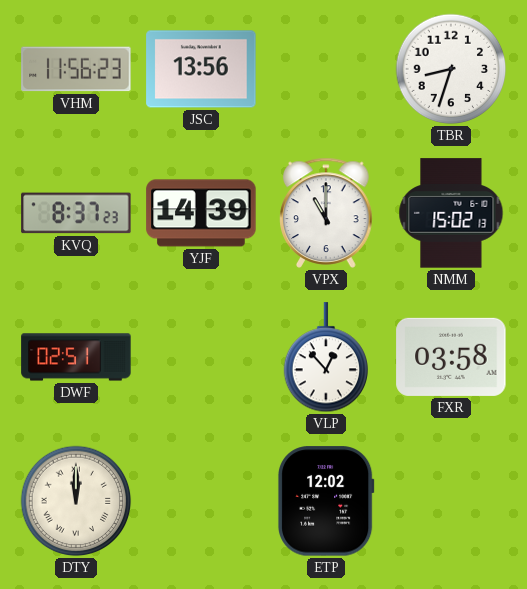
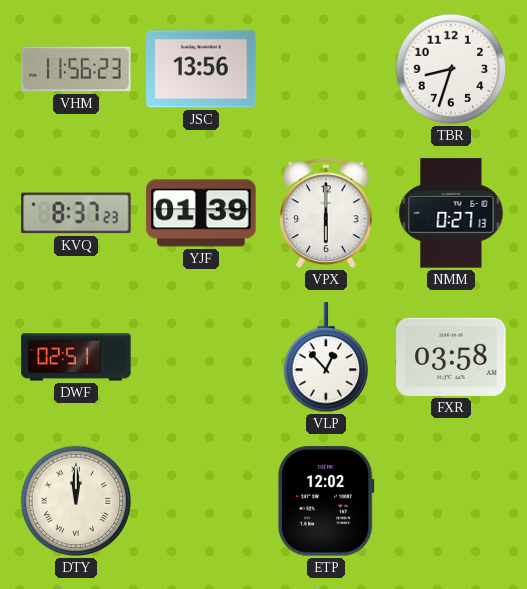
YJF: 14:39 -> 01:39 (201, 213)
VPX: 11:00 -> 6:00 (326, 213)
NMM: 15:02 -> 0:27 (451, 213)
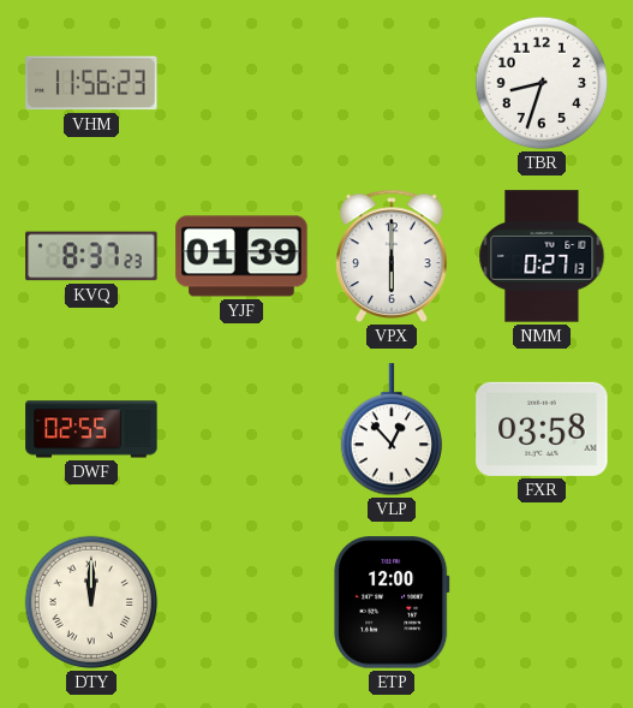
JSC: 13:56 -> none (201, 69)
DWF: 02:51 -> 02:55 (91, 429)
ETP: 12:02 -> 12:00 (392, 602)
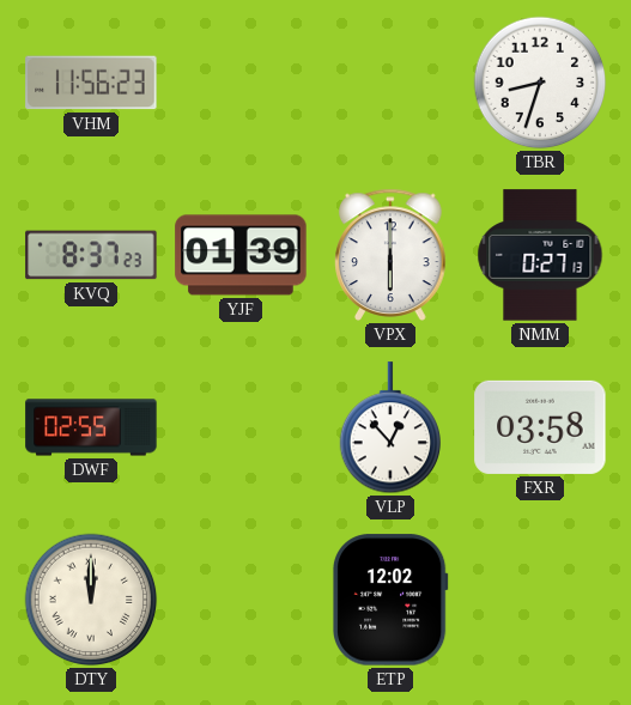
ETP: 12:00 -> 12:02 (390, 600)
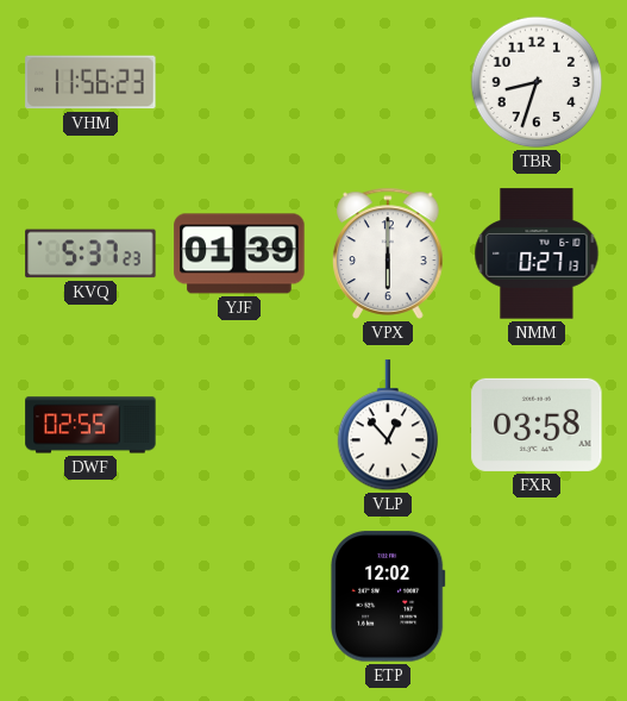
KVQ: 8:37 -> 5:37 (90, 254)
DTY: 12:00 -> none (91, 600)
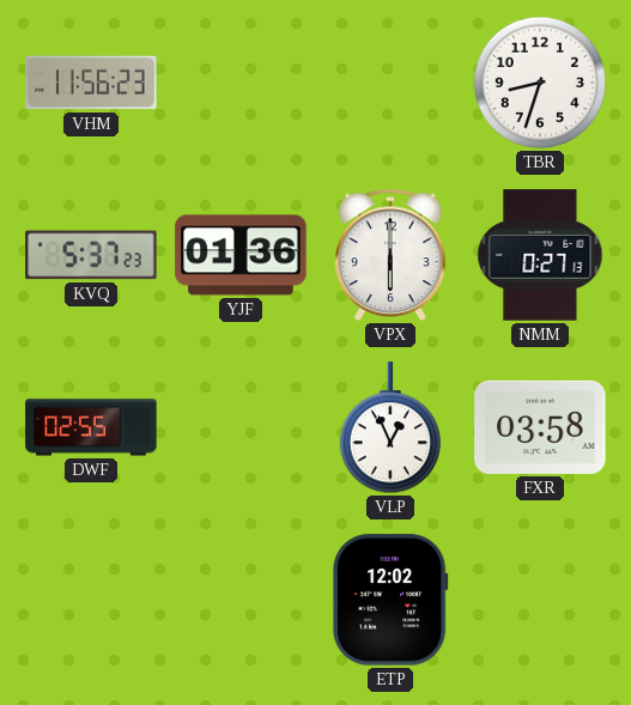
YJF: 01:39 -> 01:36 (241, 255)
VLP: 12:53 -> 12:56 (390, 429)
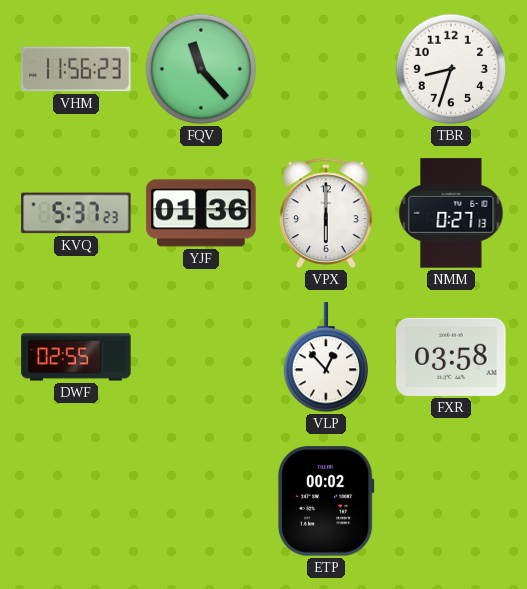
FQV: none -> 11:23 (201, 69)
VLP: 12:56 -> 12:53 (326, 358)
ETP: 12:02 -> 00:02 (326, 501)
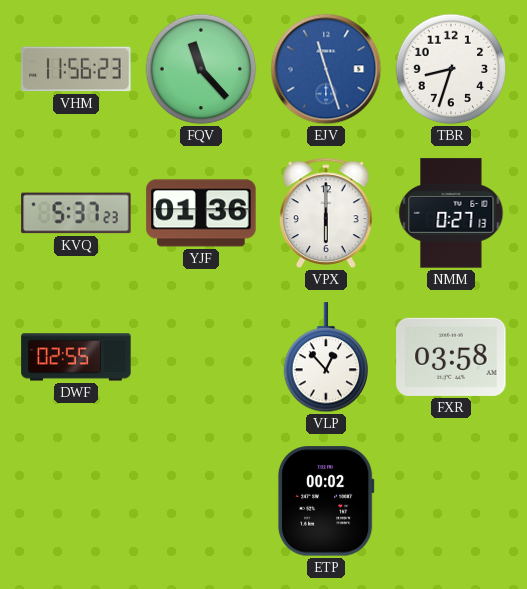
EJV: none -> 11:27 (326, 69)
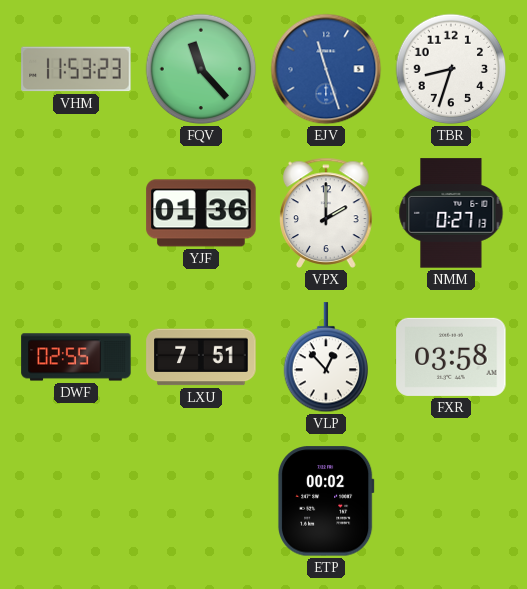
VHM: 11:56 -> 11:53 (76, 69)
KVQ: 5:37 -> none (76, 213)
VPX: 6:00 -> 2:00 (326, 213)
LXU: none -> 7:51 (201, 357)
